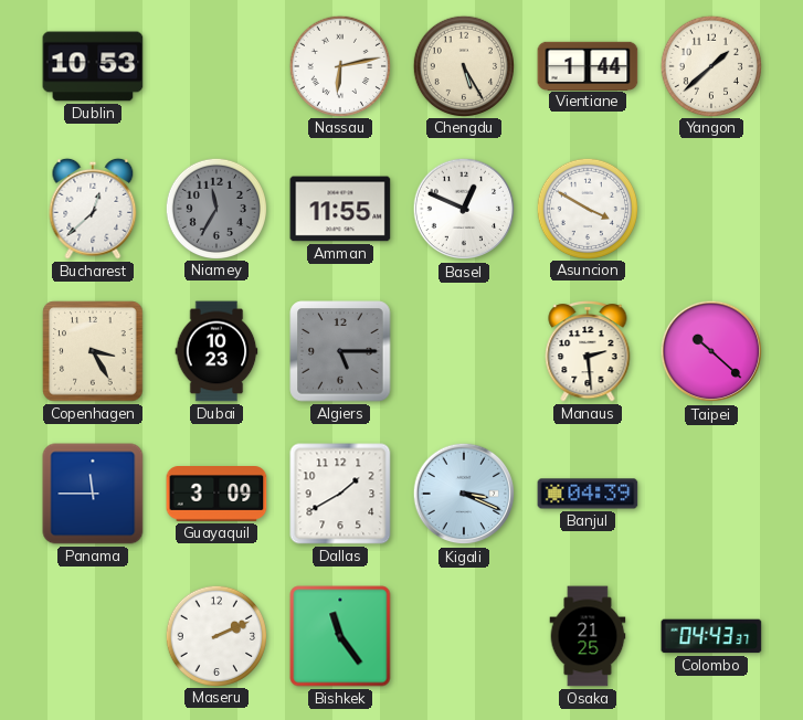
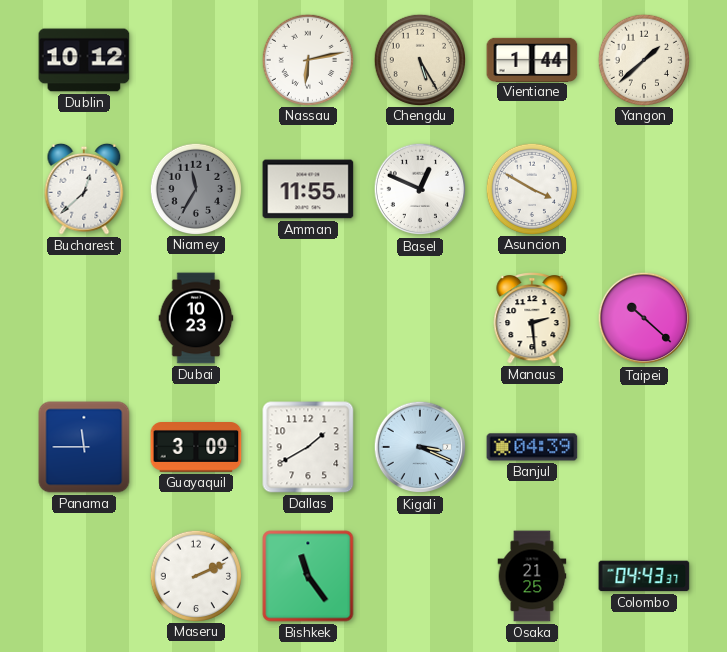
Dublin: 10:53 -> 10:12 (84, 60)
Copenhagen: 3:25 -> none (93, 351)
Algiers: 5:15 -> none (340, 351)
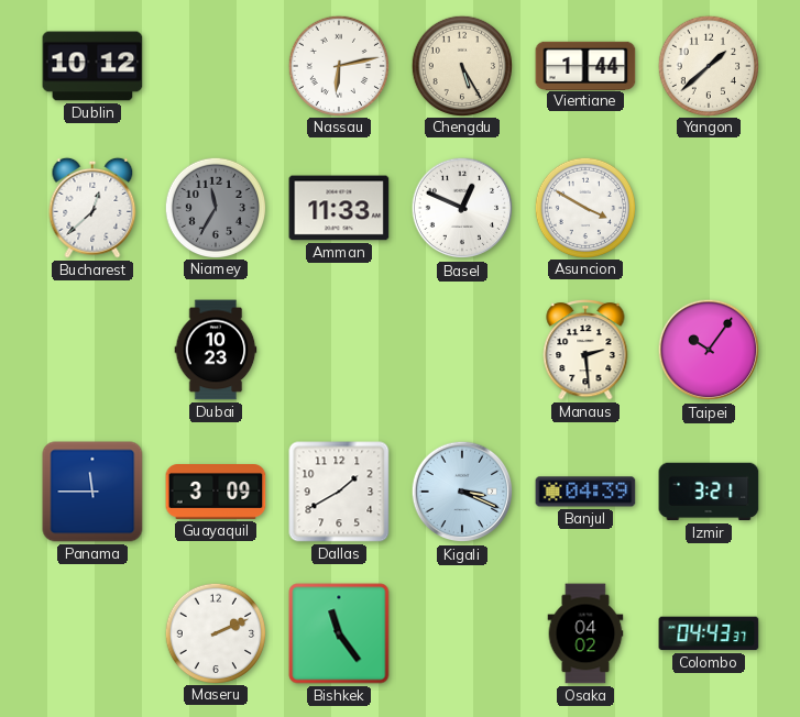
Amman: 11:55 -> 11:33 (339, 208)
Taipei: 10:22 -> 10:06 (709, 350)
Izmir: none -> 3:21 (709, 492)
Osaka: 21:25 -> 04:02 (585, 633)
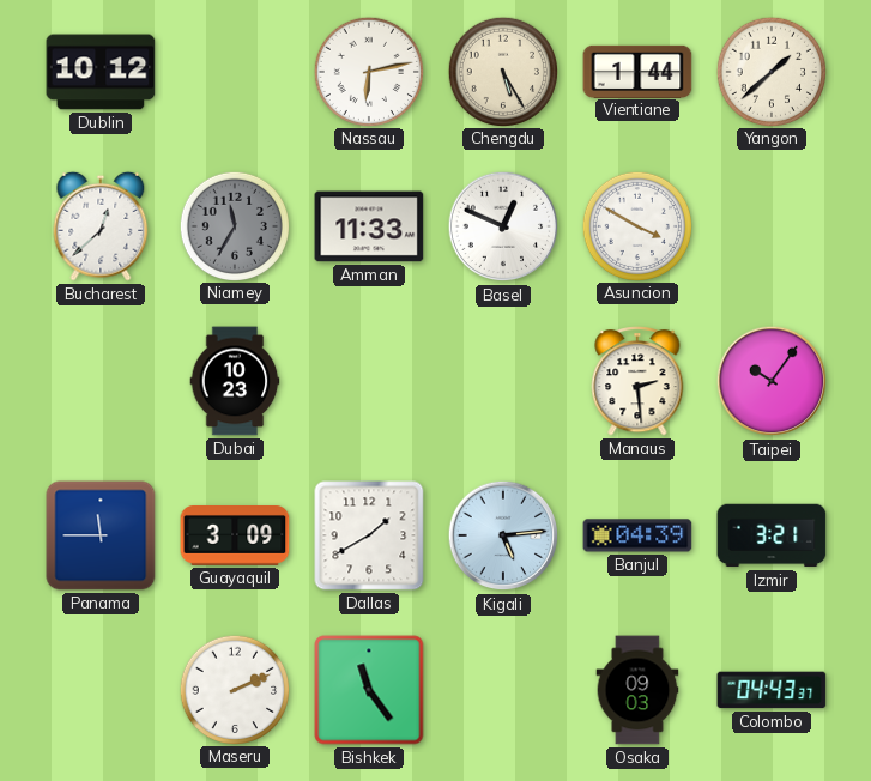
Kigali: 3:19 -> 5:14 (503, 535)
Osaka: 04:02 -> 09:03 (637, 690)
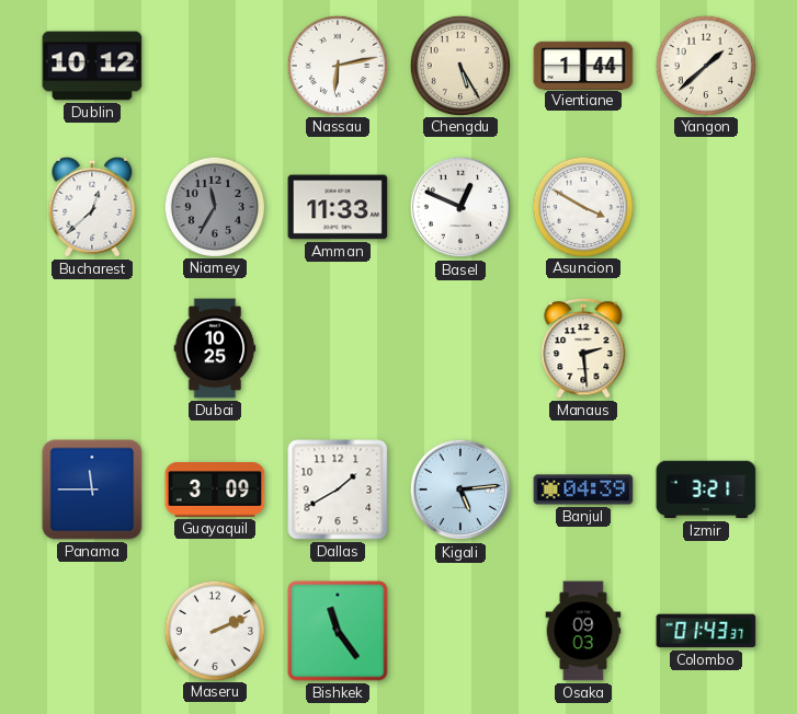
Dubai: 10:23 -> 10:25 (215, 348)
Taipei: 10:06 -> none (772, 381)
Colombo: 04:43 -> 01:43 (706, 631)
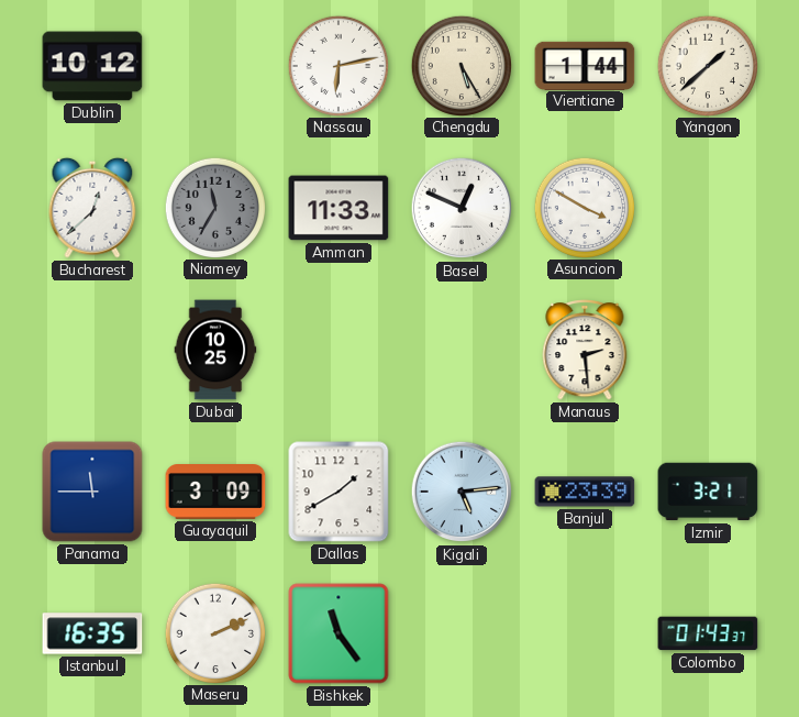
Banjul: 04:39 -> 23:39 (585, 492)
Istanbul: none -> 16:35 (92, 633)
Osaka: 09:03 -> none (583, 631)
